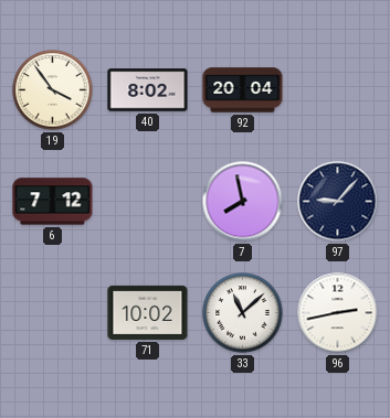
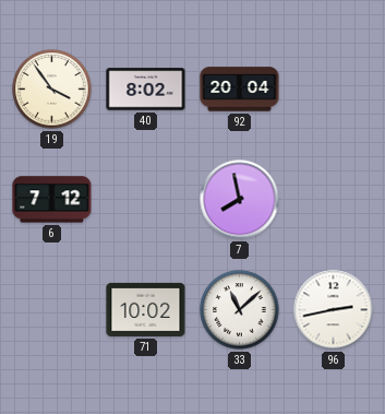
97: 9:07 -> none (338, 202)
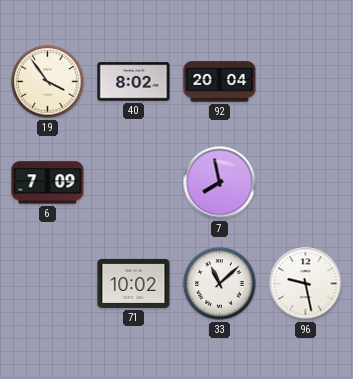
6: 7:12 -> 7:09 (48, 183)
96: 2:43 -> 9:28 (306, 284)
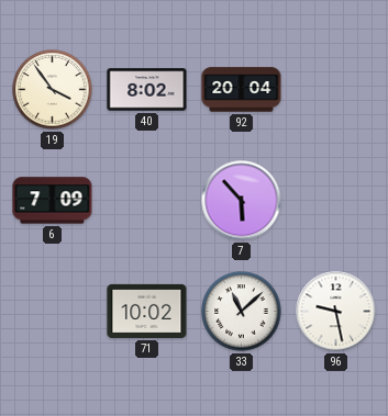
7: 7:58 -> 5:53 (242, 201)
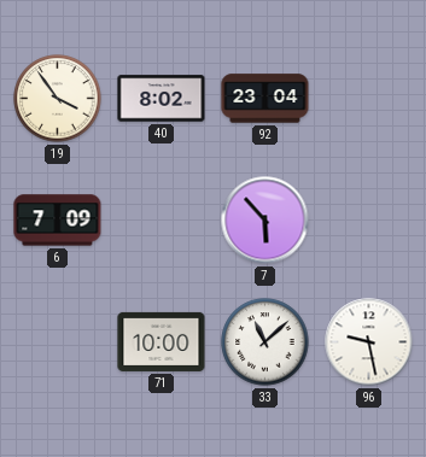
92: 20:04 -> 23:04 (265, 99)
71: 10:02 -> 10:00 (162, 341)
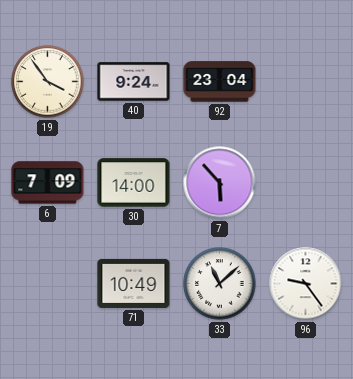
40: 8:02 -> 9:24 (134, 82)
30: none -> 14:00 (134, 183)
71: 10:00 -> 10:49 (134, 283)
96: 9:28 -> 9:24 (306, 284)
